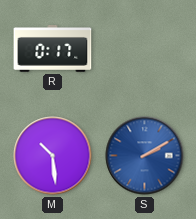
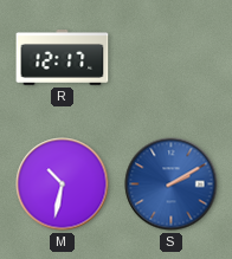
R: 0:17 -> 12:17 (63, 58)
M: 10:29 -> 10:32 (63, 184)
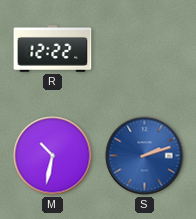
R: 12:17 -> 12:22 (53, 49)
S: 2:10 -> 2:12 (145, 156)
